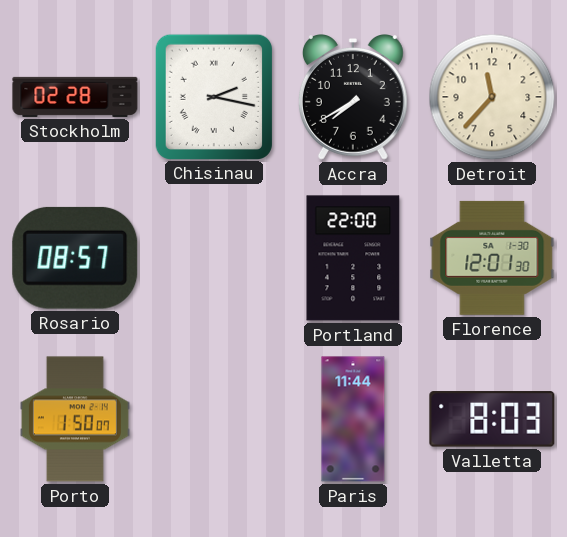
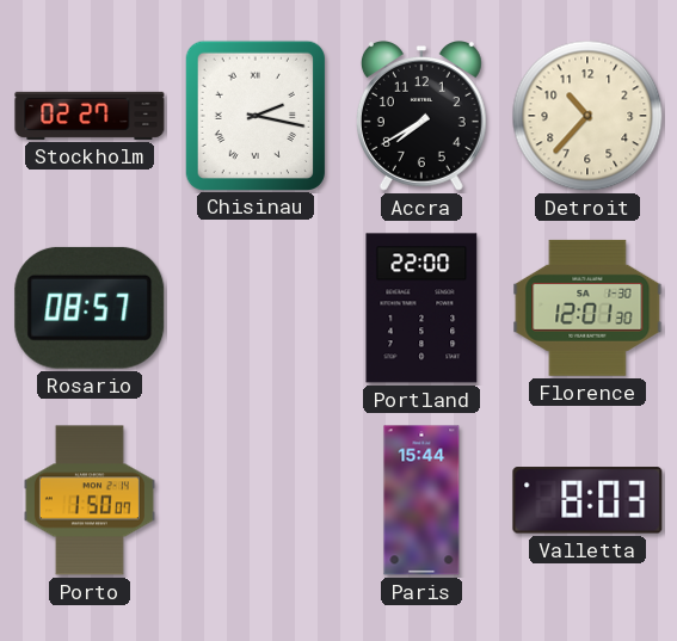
Stockholm: 02:28 -> 02:27 (90, 116)
Detroit: 11:37 -> 10:37 (587, 116)
Paris: 11:44 -> 15:44 (421, 500)
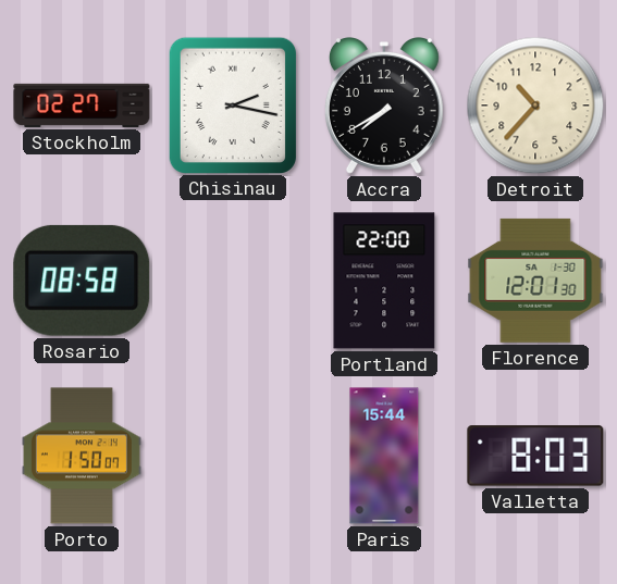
Rosario: 08:57 -> 08:58 (82, 281)
